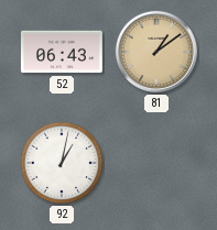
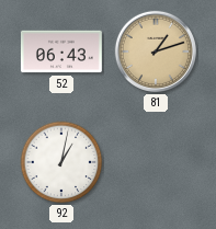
81: 1:09 -> 1:12 (156, 51)
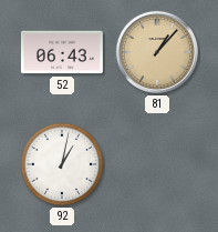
81: 1:12 -> 1:07 (157, 52)
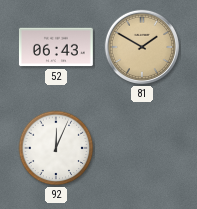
81: 1:07 -> 1:50 (142, 47)
92: 1:02 -> 12:04 (56, 148)
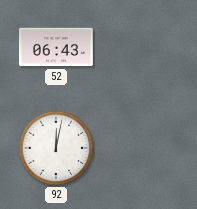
81: 1:50 -> none (142, 47)
92: 12:04 -> 12:02 (56, 148)
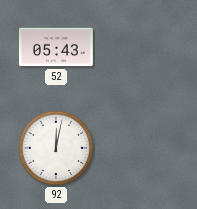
52: 06:43 -> 05:43 (56, 47)
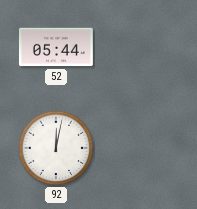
52: 05:43 -> 05:44 (56, 47)
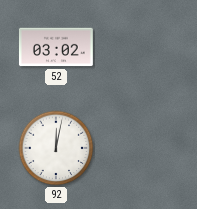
52: 05:44 -> 03:02 (56, 47)
